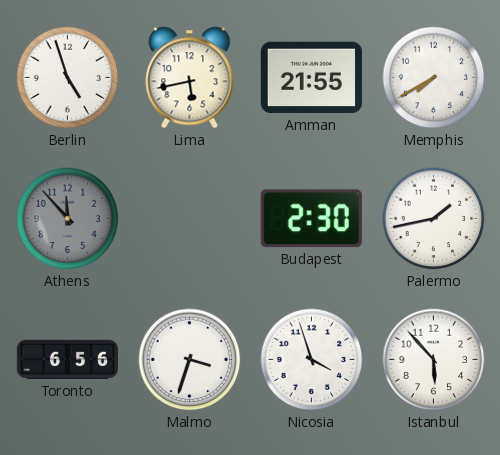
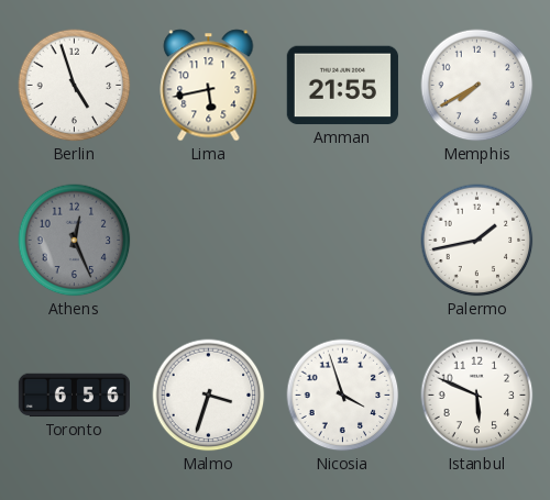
Athens: 11:53 -> 12:26 (75, 241)
Budapest: 2:30 -> none (311, 219)
Istanbul: 5:53 -> 5:49 (477, 396)
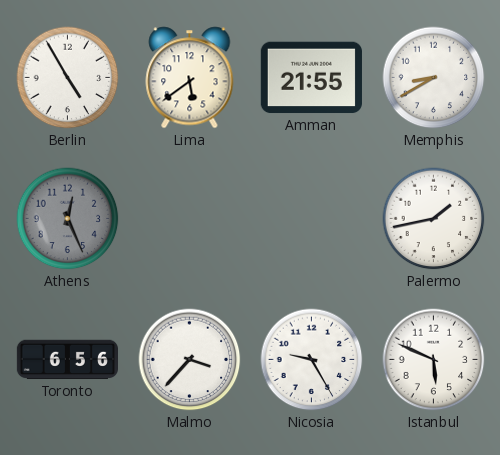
Berlin: 4:57 -> 4:55 (68, 78)
Lima: 5:43 -> 5:39 (190, 78)
Memphis: 7:40 -> 8:40 (434, 78)
Malmo: 3:33 -> 3:37 (190, 360)
Nicosia: 3:57 -> 9:25 (312, 360)
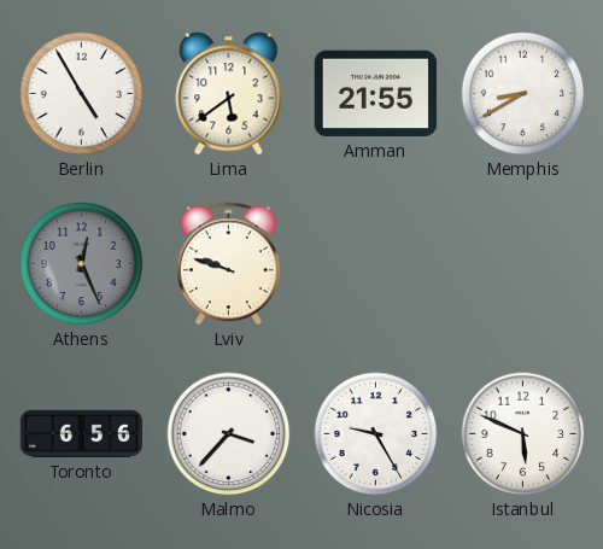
Lviv: none -> 9:48 (228, 264)
Palermo: 1:43 -> none (434, 219)
